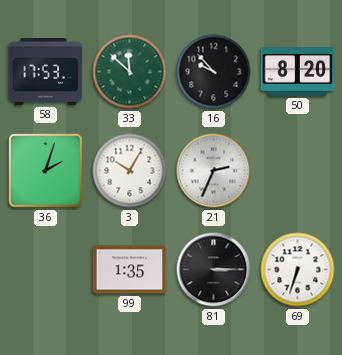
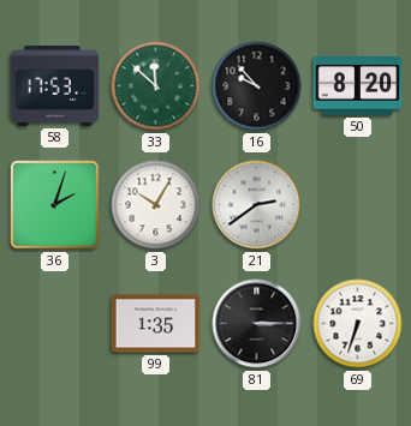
21: 2:34 -> 2:39 (257, 205)
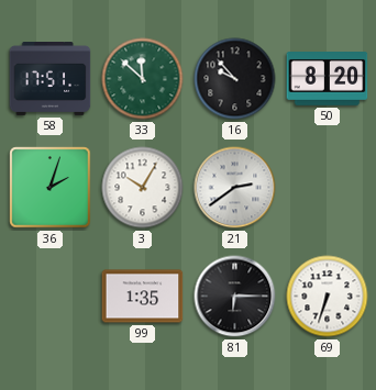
58: 17:53 -> 17:51 (51, 79)
81: 3:15 -> 6:15 (235, 297)
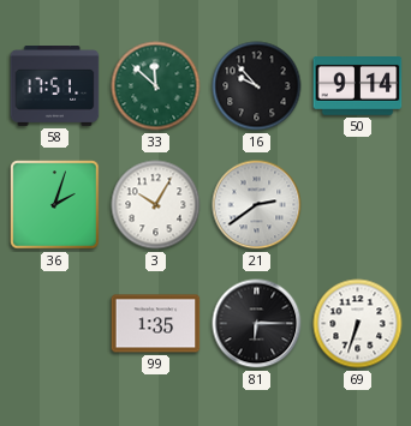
50: 8:20 -> 9:14 (358, 86)
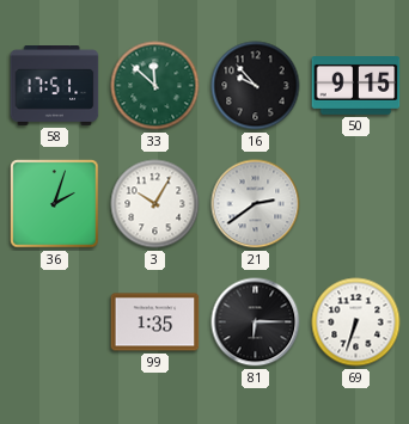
50: 9:14 -> 9:15 (356, 86)
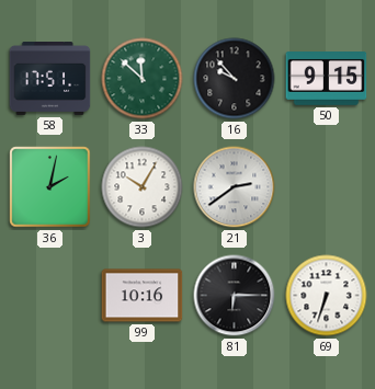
36: 2:03 -> 2:02 (50, 187)
99: 1:35 -> 10:16 (143, 296)
